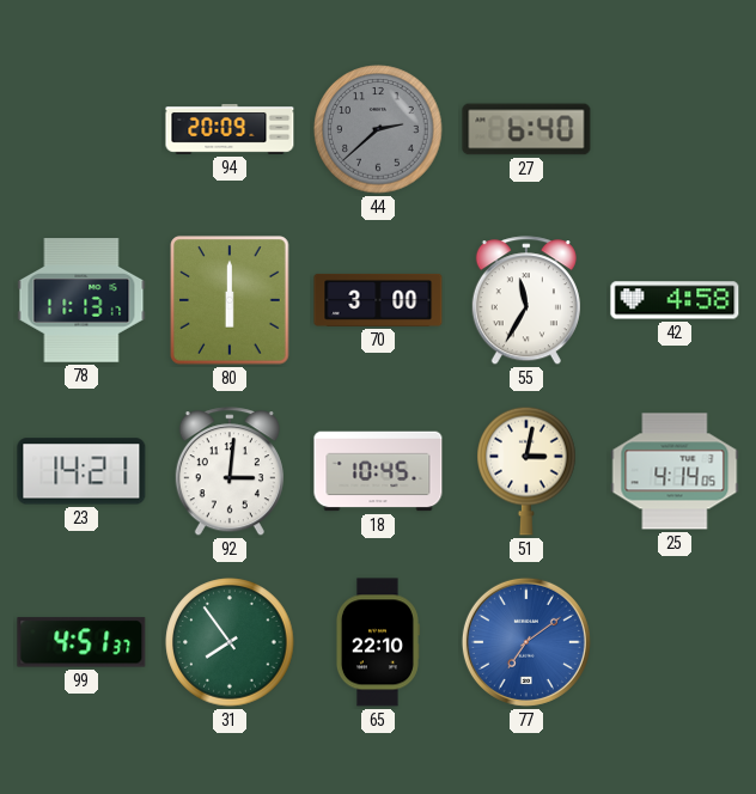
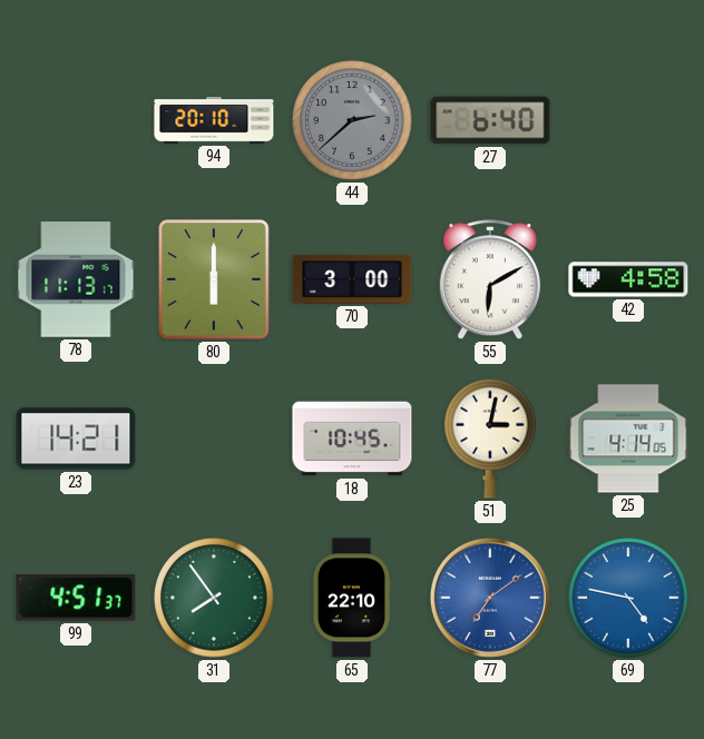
94: 20:09 -> 20:10 (214, 121)
55: 11:35 -> 6:10 (490, 280)
92: 3:01 -> none (230, 472)
69: none -> 4:47 (628, 598)
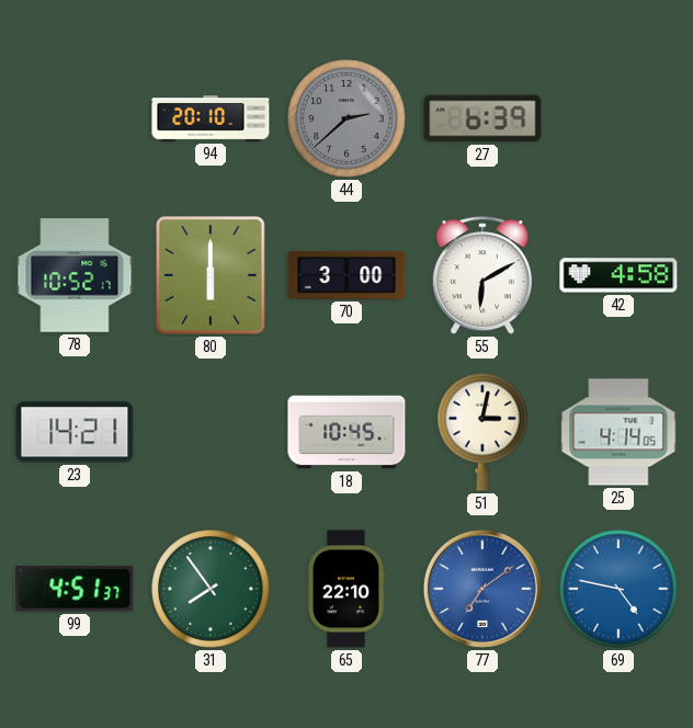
27: 6:40 -> 6:39 (482, 118)
78: 11:13 -> 10:52 (75, 275)
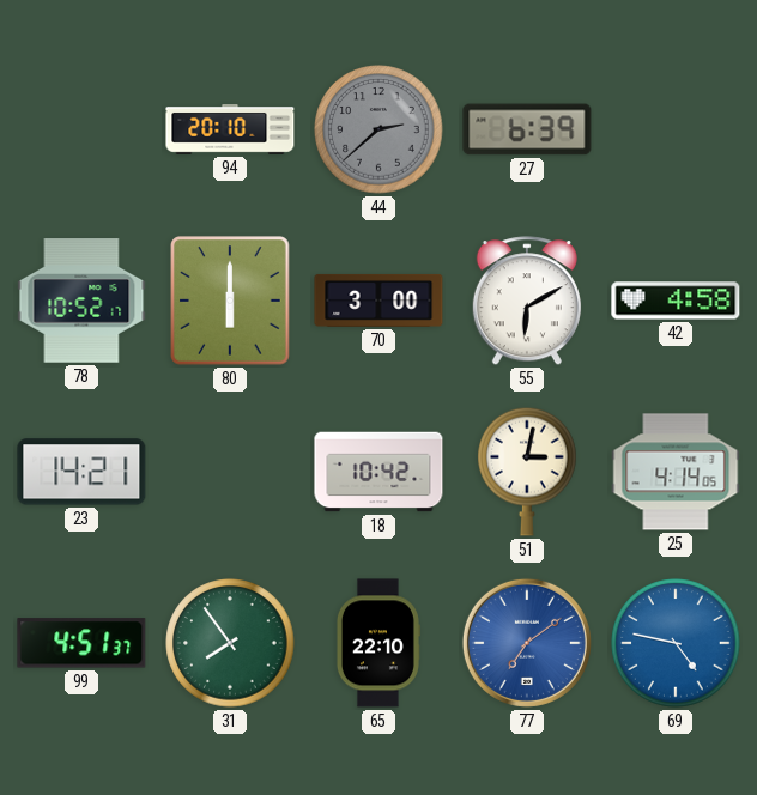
18: 10:45 -> 10:42 (378, 472)
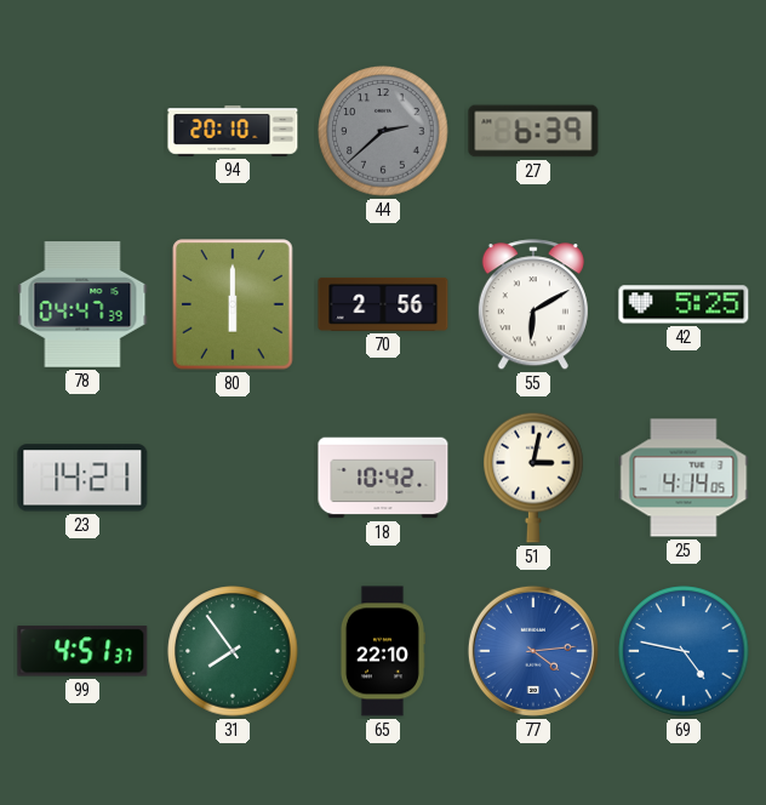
78: 10:52 -> 04:47 (82, 304)
70: 3:00 -> 2:56 (383, 304)
42: 4:58 -> 5:25 (684, 304)
77: 7:09 -> 4:14 (533, 651)
